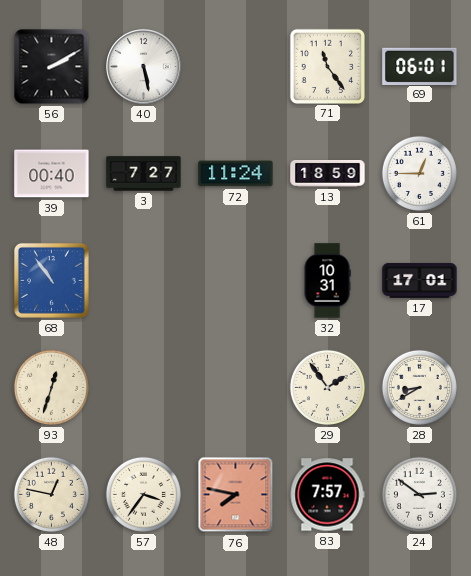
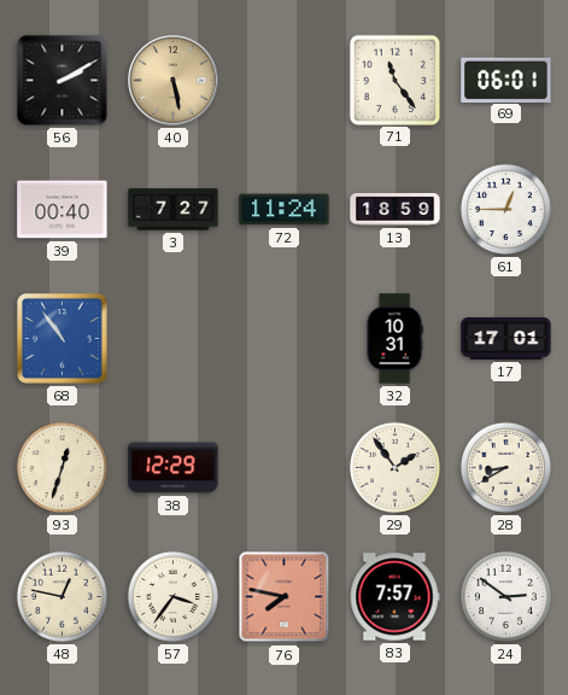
40 dial: white -> champagne (174, 81)
38: none -> 12:29 (174, 468)
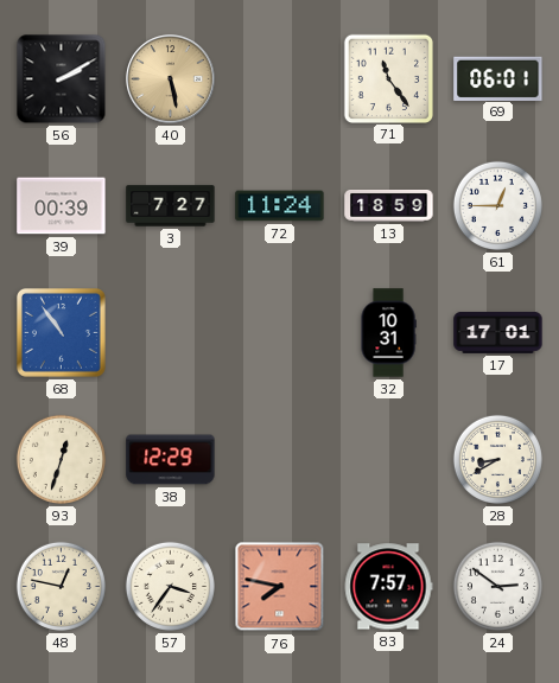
39: 00:40 -> 00:39 (62, 206)
29: 1:54 -> none (394, 467)
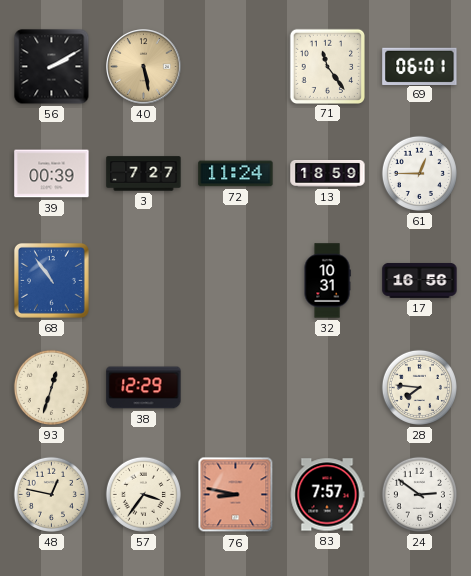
17: 17:01 -> 16:56 (420, 280)
28: 8:40 -> 7:46 (419, 387)
76: 7:47 -> 8:47 (236, 495)
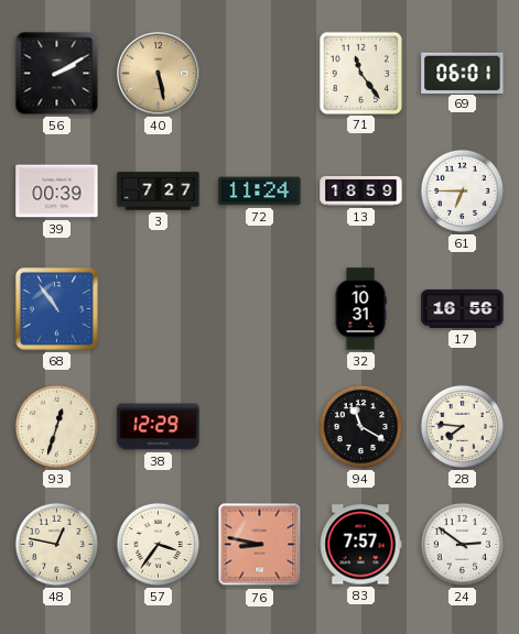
61: 12:45 -> 6:45 (462, 190)
94: none -> 11:20 (360, 426)
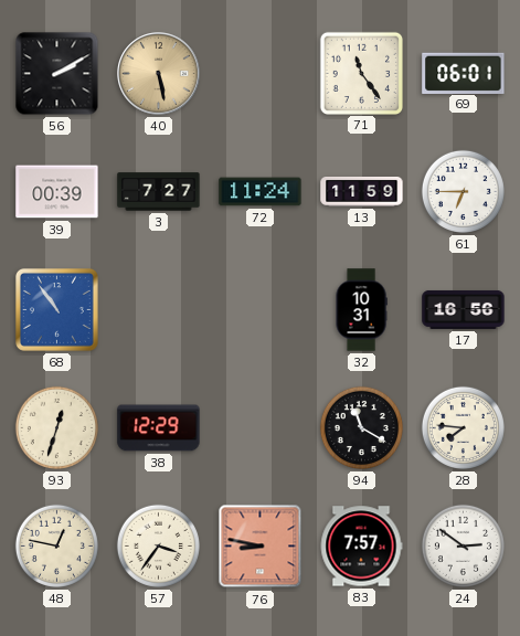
13: 18:59 -> 11:59 (362, 192)
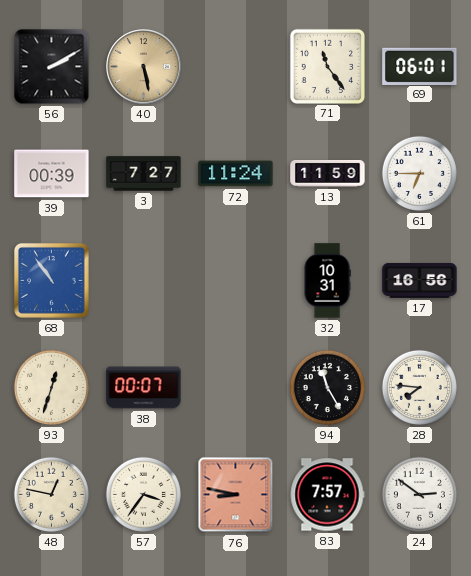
38: 12:29 -> 00:07 (144, 388)
94: 11:20 -> 11:25 (327, 387)
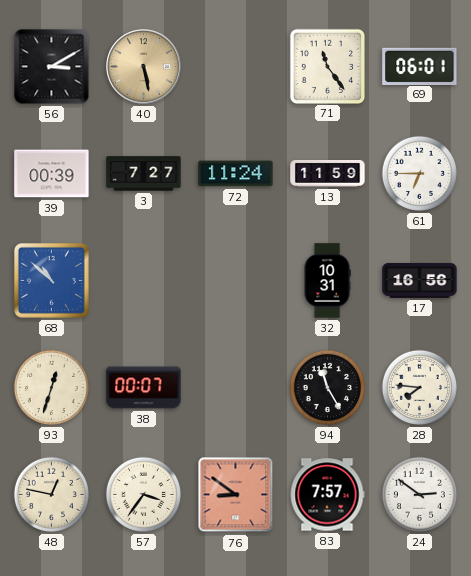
56: 2:10 -> 3:10 (52, 67)
68: 10:54 -> 10:52 (51, 280)
76: 8:47 -> 8:51 (236, 495)
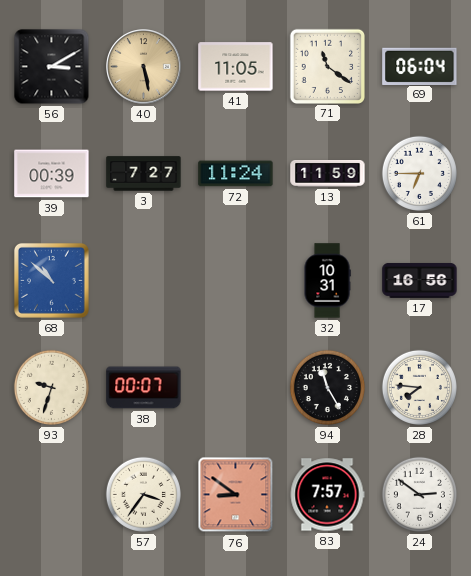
41: none -> 11:05 (236, 67)
71: 11:24 -> 11:21 (327, 66)
69: 06:01 -> 06:04 (420, 66)
93: 12:33 -> 9:33 (51, 387)
48: 12:47 -> none (51, 494)
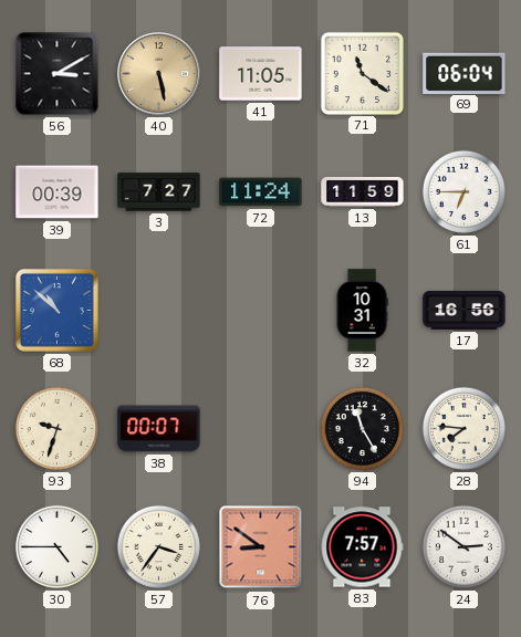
30: none -> 4:45 (56, 546)
